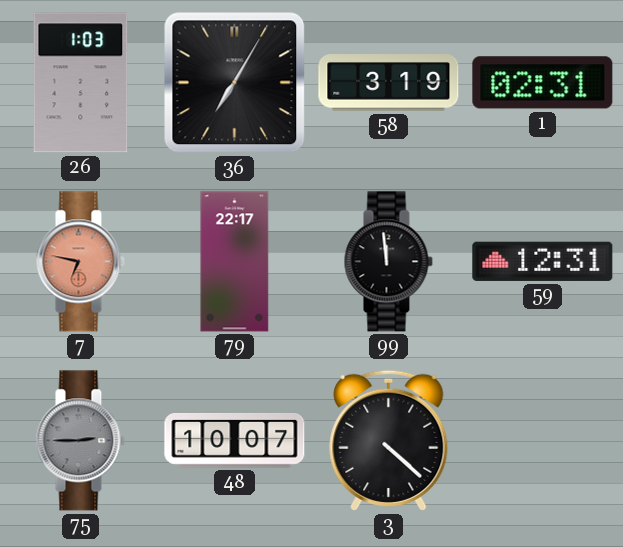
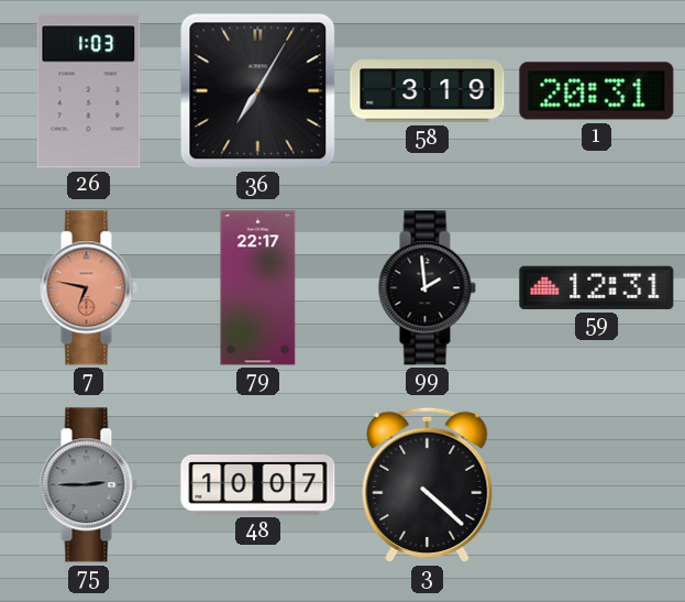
1: 02:31 -> 20:31 (597, 91)
99: 11:59 -> 1:59 (427, 288)
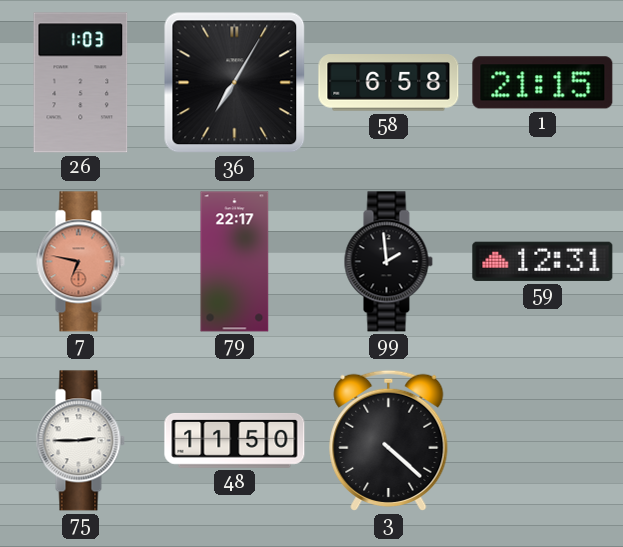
58: 3:19 -> 6:58 (389, 83)
1: 20:31 -> 21:15 (543, 83)
75 dial: grey -> white (80, 441)
48: 10:07 -> 11:50 (235, 440)
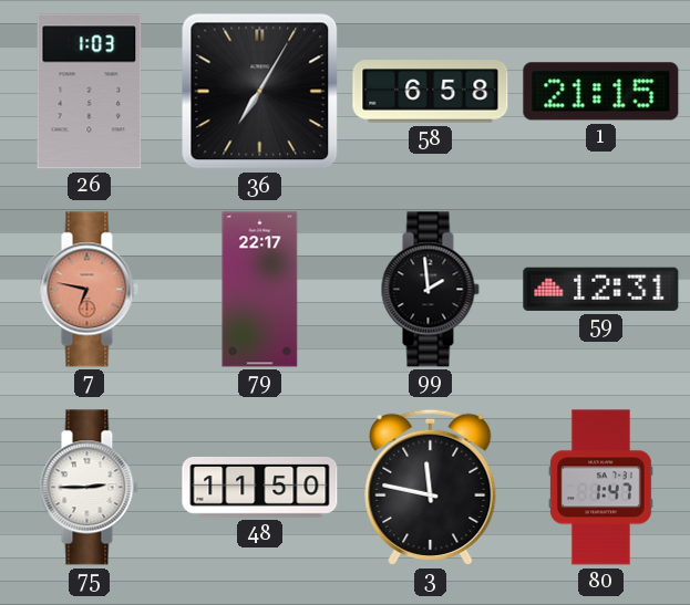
3: 4:22 -> 11:47 (431, 487)
80: none -> 1:47 (600, 488)
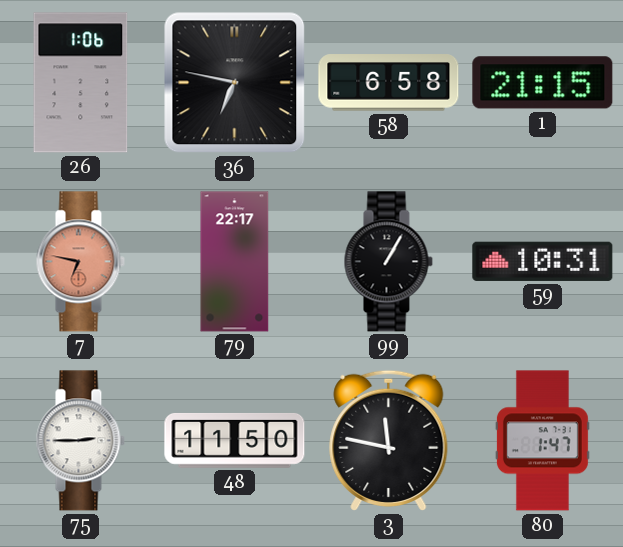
26: 1:03 -> 1:06 (81, 83)
36: 7:05 -> 6:47 (235, 83)
99: 1:59 -> 1:05 (388, 262)
59: 12:31 -> 10:31 (543, 261)
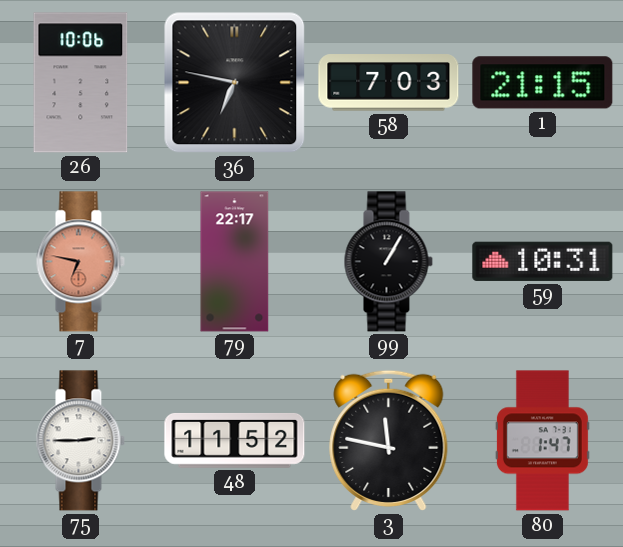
26: 1:06 -> 10:06 (81, 83)
58: 6:58 -> 7:03 (389, 83)
48: 11:50 -> 11:52 (235, 440)
